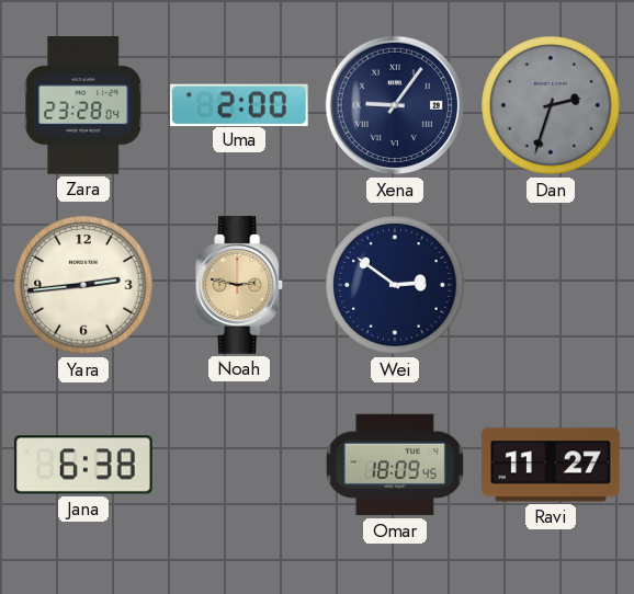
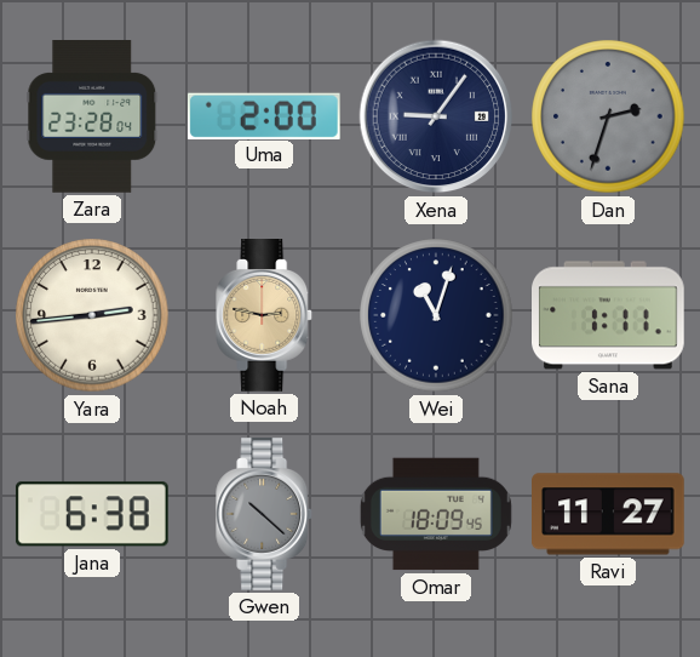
Wei: 2:51 -> 11:03 (436, 315)
Sana: none -> 1:11 (609, 315)
Gwen: none -> 10:22 (265, 515)
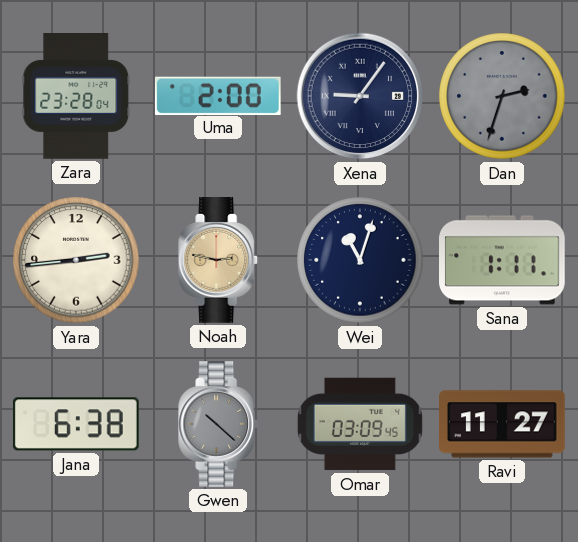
Omar: 18:09 -> 03:09 (360, 424)
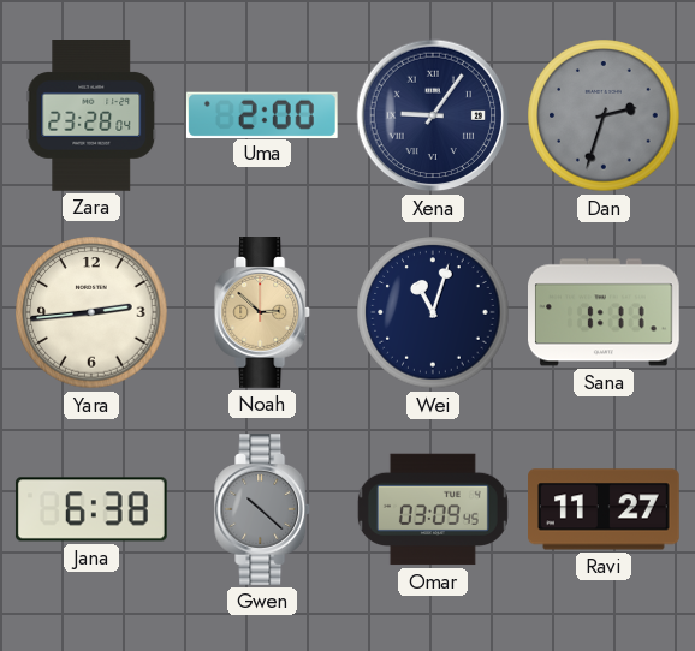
Noah: 2:47 -> 2:52 (263, 313)
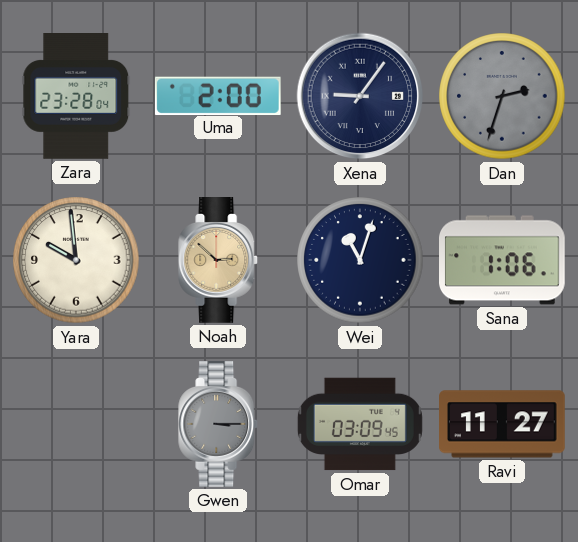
Yara: 2:44 -> 9:59 (76, 260)
Sana: 1:11 -> 1:06 (503, 260)
Jana: 6:38 -> none (91, 509)
Gwen: 10:22 -> 3:15 (219, 425)
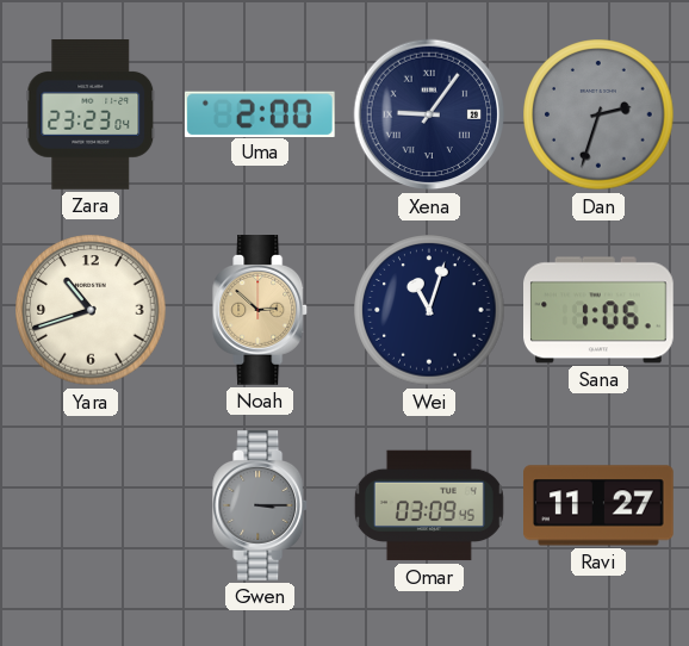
Zara: 23:28 -> 23:23 (91, 116)
Yara: 9:59 -> 10:42 (91, 310)
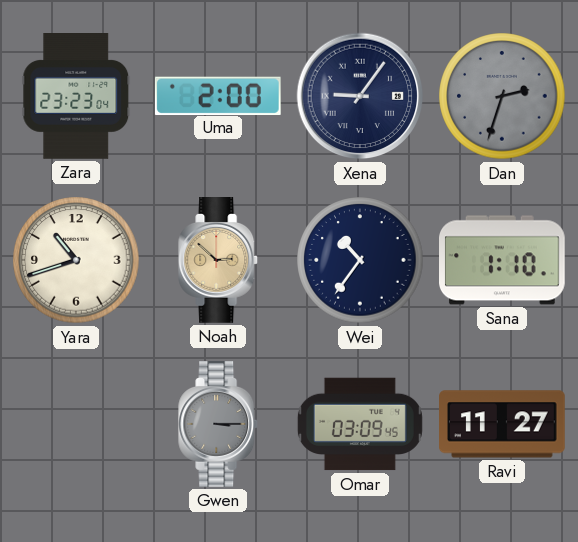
Wei: 11:03 -> 10:36 (360, 260)
Sana: 1:06 -> 1:10 (503, 260)
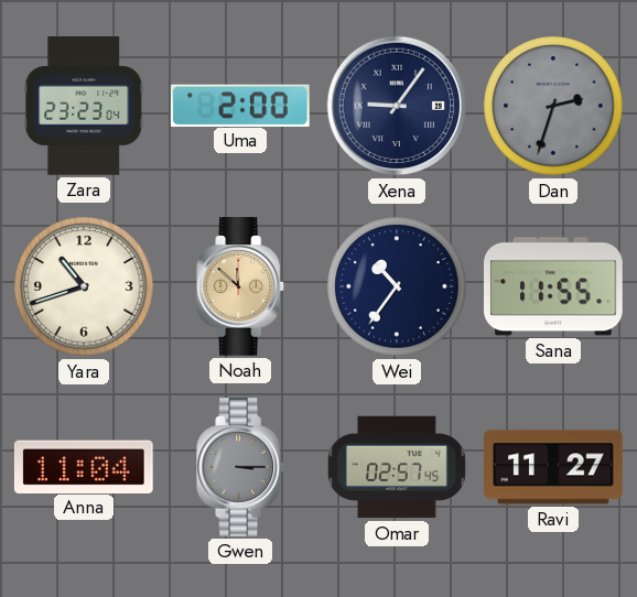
Noah: 2:52 -> 11:52 (241, 287)
Sana: 1:10 -> 11:55 (554, 286)
Anna: none -> 11:04 (84, 466)
Omar: 03:09 -> 02:57 (397, 467)
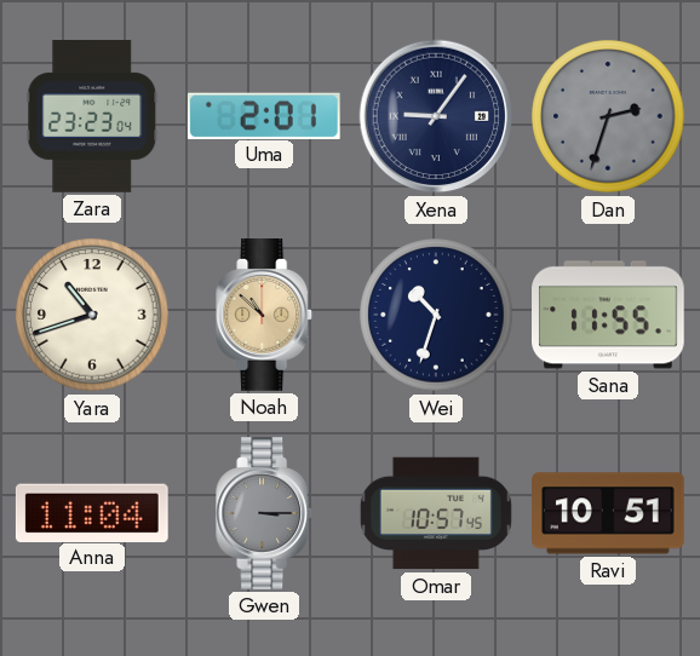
Uma: 2:00 -> 2:01 (264, 115)
Noah: 11:52 -> 10:52 (265, 316)
Wei: 10:36 -> 10:33 (436, 315)
Omar: 02:57 -> 10:57 (436, 513)
Ravi: 11:27 -> 10:51 (609, 513)
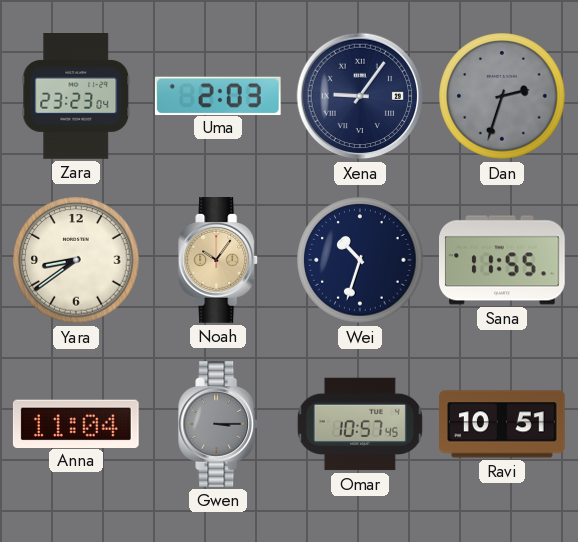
Uma: 2:01 -> 2:03 (218, 95)
Yara: 10:42 -> 8:39 (76, 260)
Noah: 10:52 -> 10:06 (219, 261)
